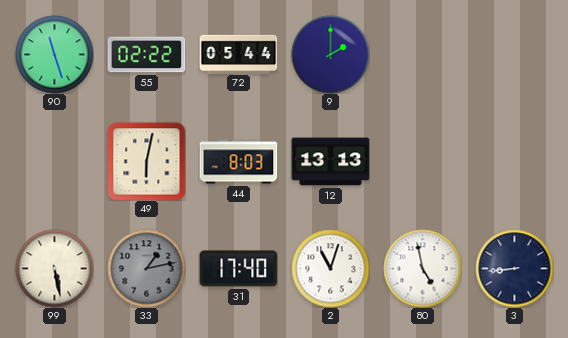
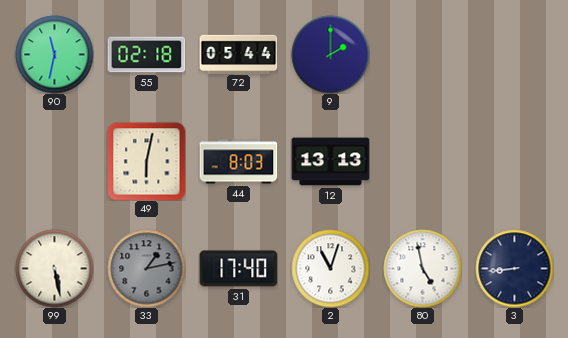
90: 11:27 -> 11:32 (54, 54)
55: 02:22 -> 02:18 (146, 55)
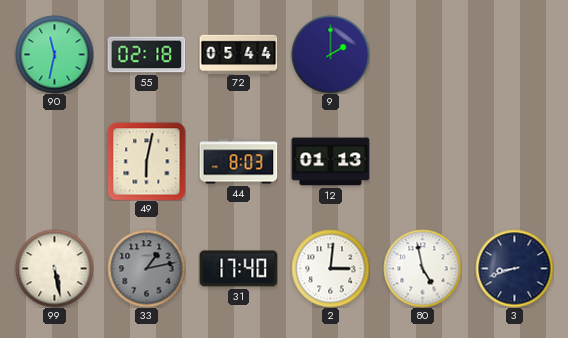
12: 13:13 -> 01:13 (330, 162)
2: 11:03 -> 3:01 (330, 268)
3: 8:44 -> 8:42 (514, 268)
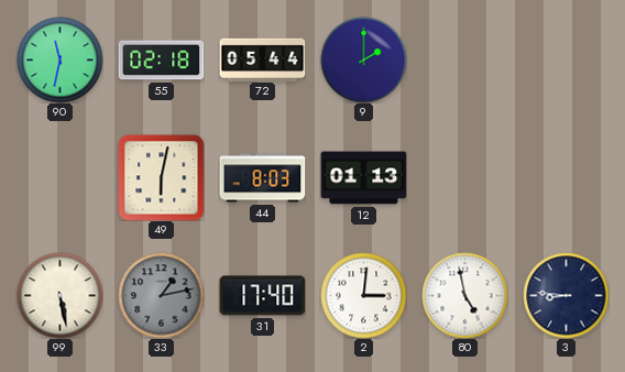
3: 8:42 -> 8:46 (566, 295)
